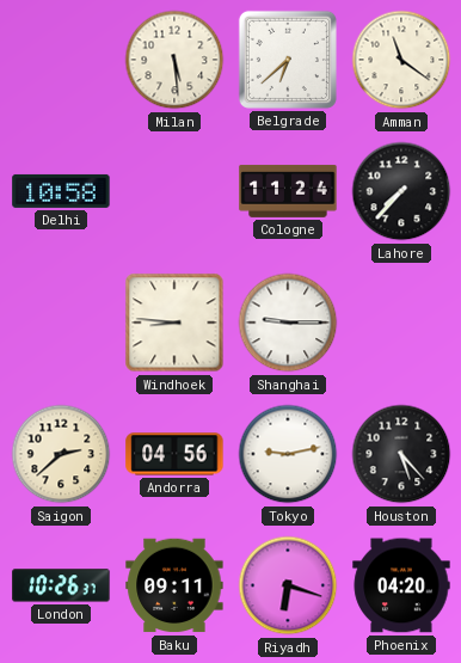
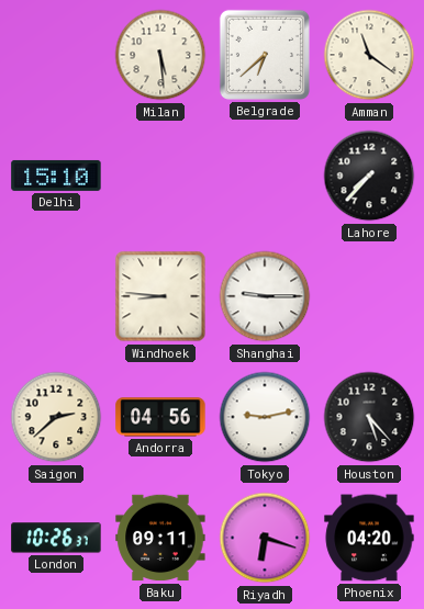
Delhi: 10:58 -> 15:10 (56, 176)
Cologne: 11:24 -> none (288, 191)
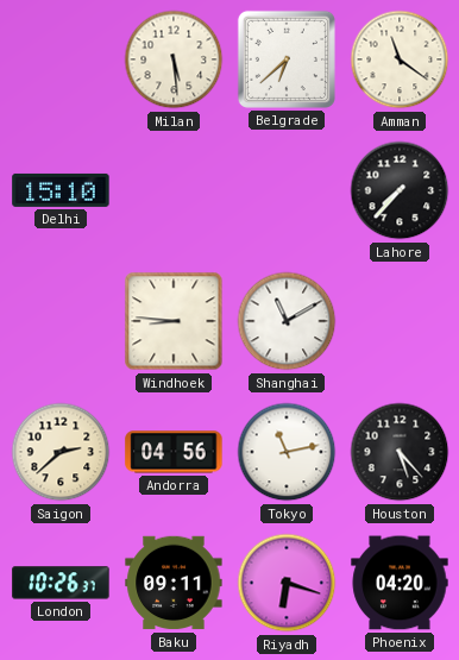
Shanghai: 9:15 -> 11:10 (287, 321)
Tokyo: 9:13 -> 11:13 (287, 452)
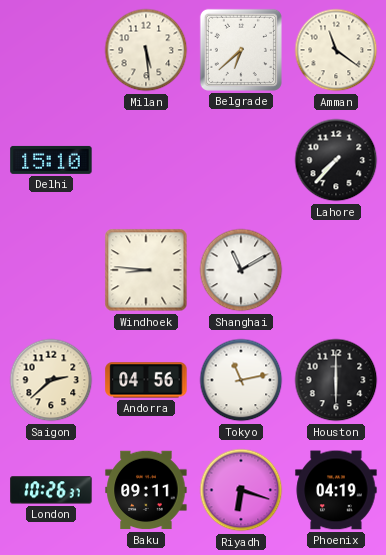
Houston: 5:23 -> 6:00 (336, 380)
Phoenix: 04:20 -> 04:19 (336, 490)
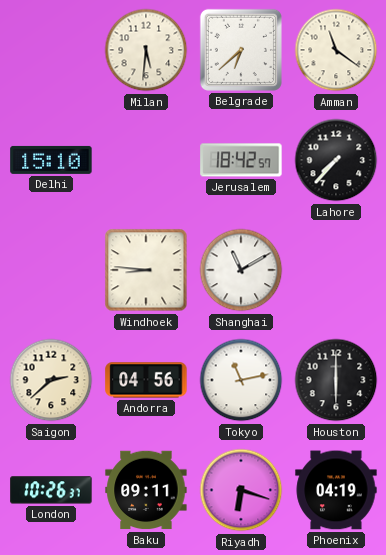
Milan: 5:29 -> 5:31 (146, 50)
Jerusalem: none -> 18:42 (241, 160)
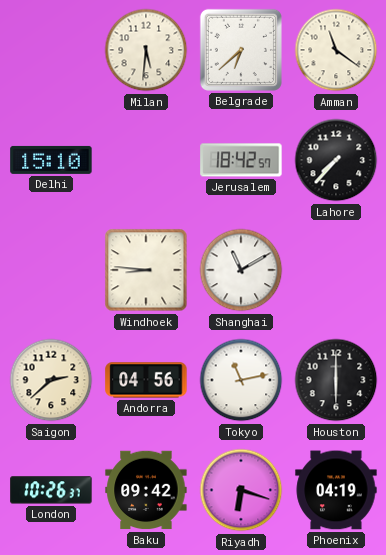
Baku: 09:11 -> 09:42 (146, 490)
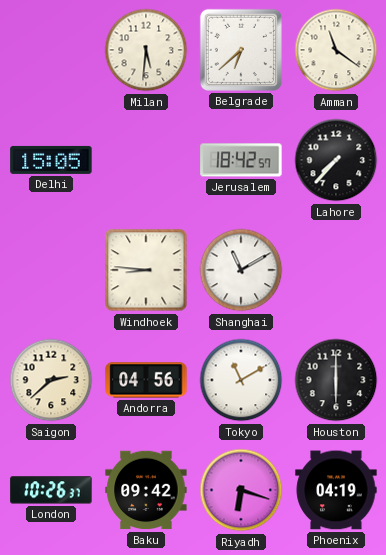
Delhi: 15:10 -> 15:05 (51, 160)
Tokyo: 11:13 -> 11:10 (241, 380)
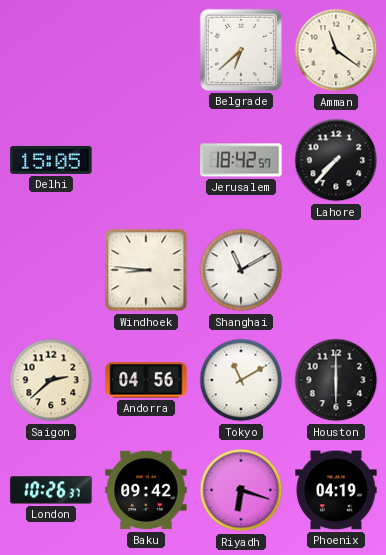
Milan: 5:31 -> none (146, 50)
